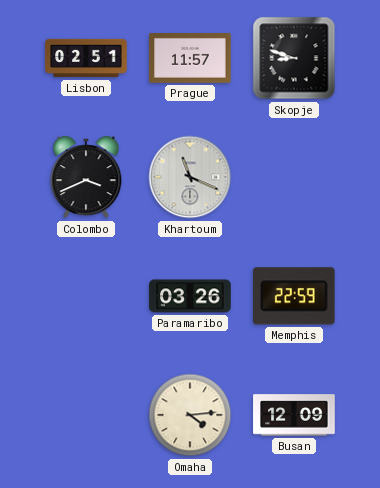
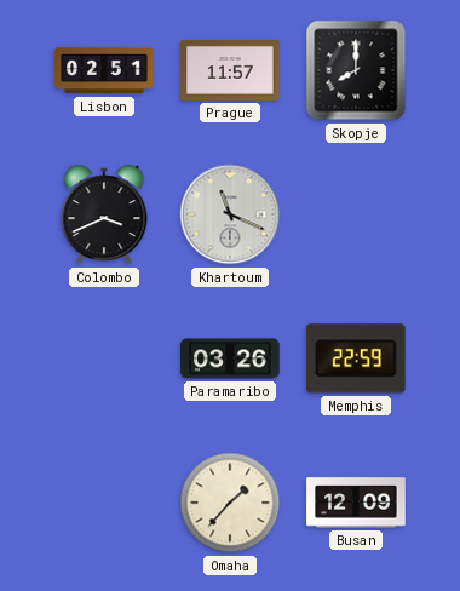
Skopje: 8:48 -> 8:00 (356, 70)
Omaha: 4:14 -> 1:37 (230, 503)
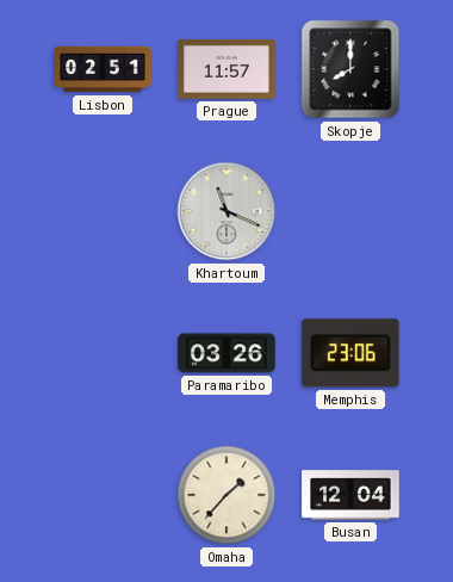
Colombo: 3:41 -> none (104, 214)
Memphis: 22:59 -> 23:06 (350, 353)
Busan: 12:09 -> 12:04 (350, 495)
